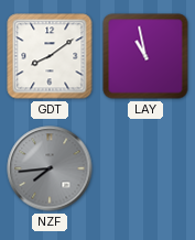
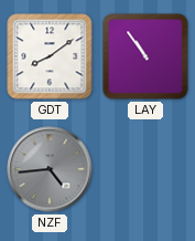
LAY: 10:58 -> 10:54 (145, 56)
NZF: 7:44 -> 4:44 (50, 169)
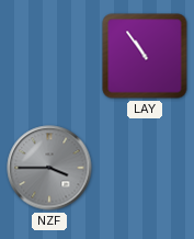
GDT: 8:09 -> none (50, 56)
NZF: 4:44 -> 3:45 (49, 168)
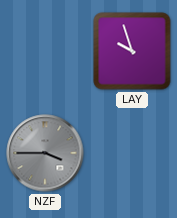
LAY: 10:54 -> 9:57 (132, 51)
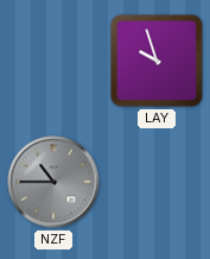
NZF: 3:45 -> 10:45 (53, 182)
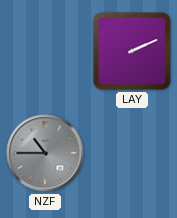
LAY: 9:57 -> 2:11 (132, 51)
